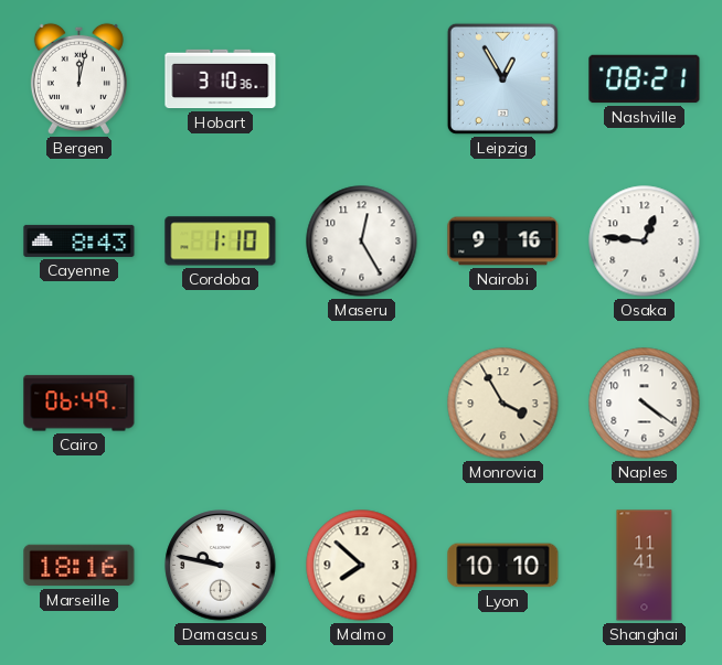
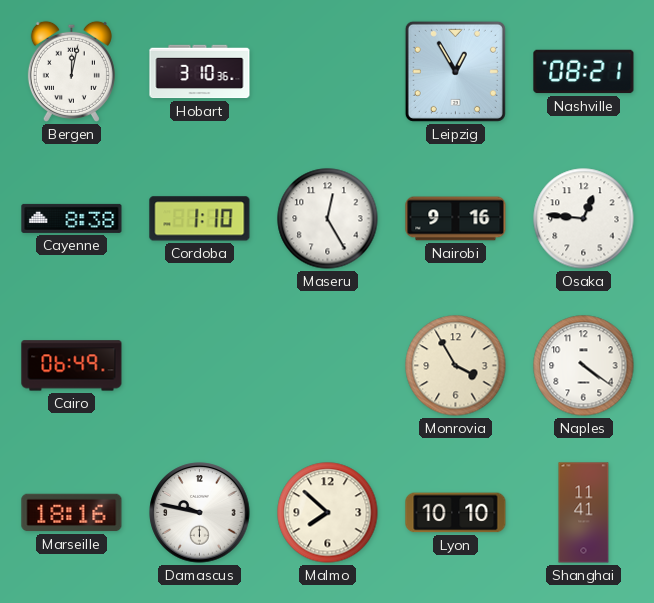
Cayenne: 8:43 -> 8:38 (72, 218)
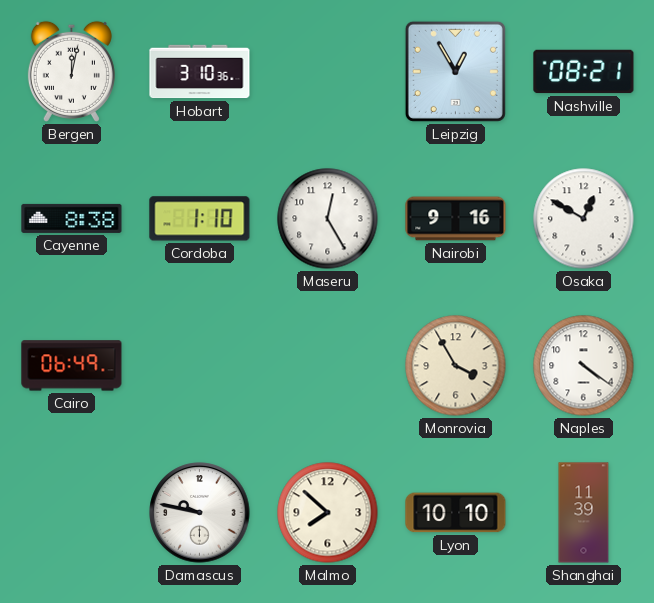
Osaka: 12:46 -> 12:50 (584, 219)
Marseille: 18:16 -> none (72, 513)
Shanghai: 11:41 -> 11:39 (584, 513)
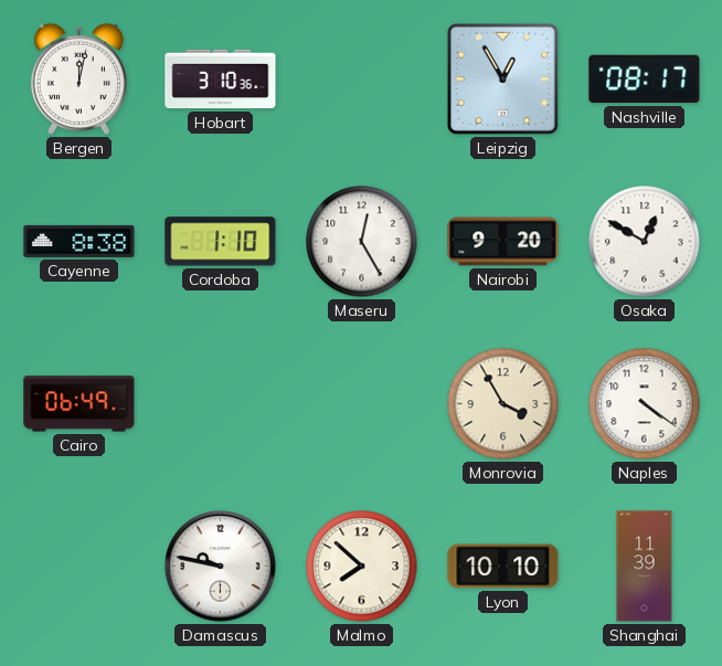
Nashville: 08:21 -> 08:17 (645, 80)
Nairobi: 9:16 -> 9:20 (503, 242)
